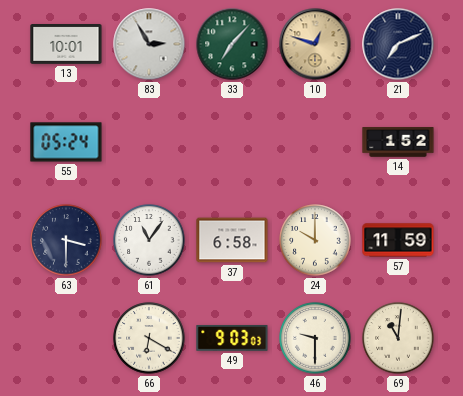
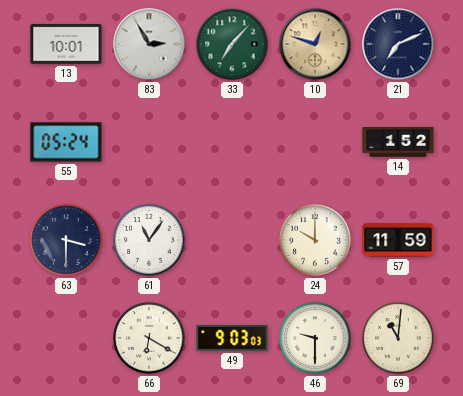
37: 6:58 -> none (232, 240)
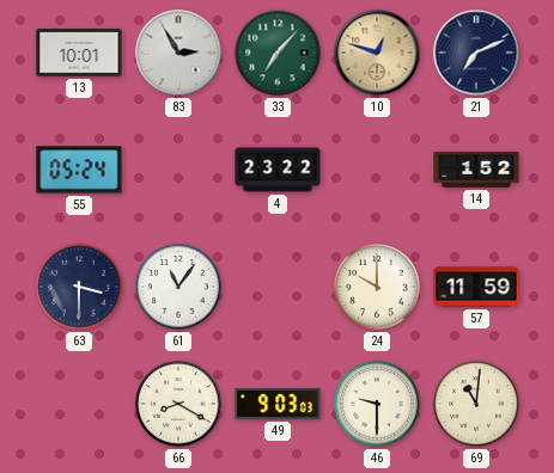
4: none -> 23:22 (278, 170)
66: 6:20 -> 8:20 (178, 404)
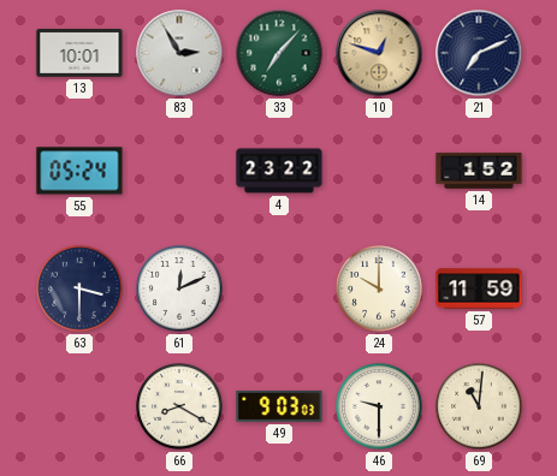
61: 11:06 -> 12:11 (179, 288)
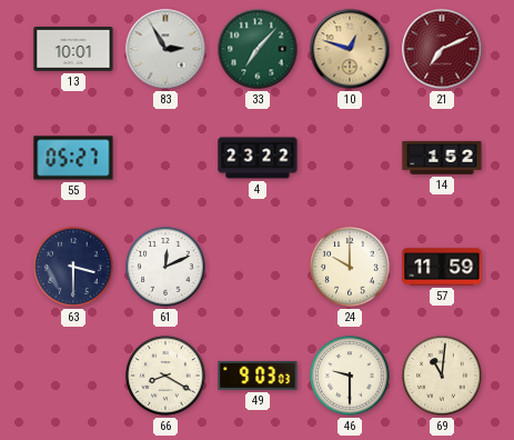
21 dial: navy -> burgundy (442, 49)
55: 05:24 -> 05:27 (73, 158)
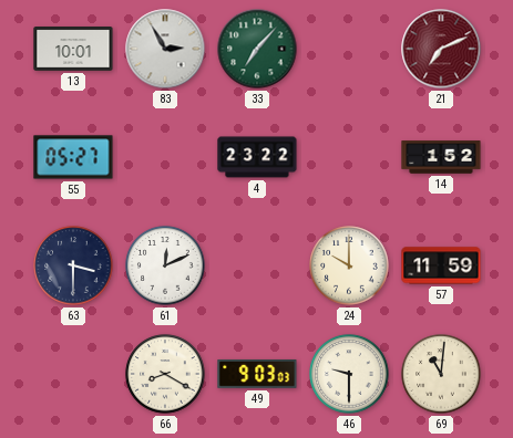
10: 12:48 -> none (350, 49)
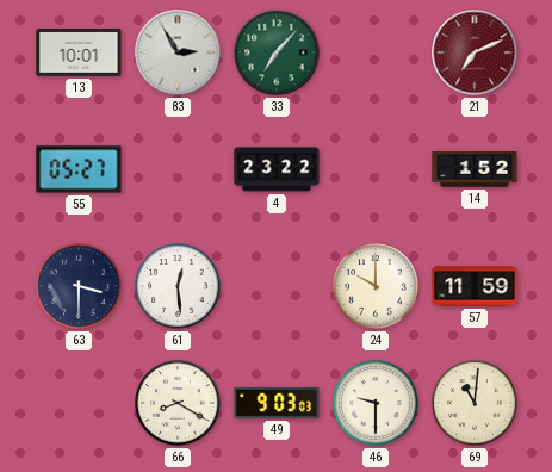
61: 12:11 -> 12:29 (178, 286)
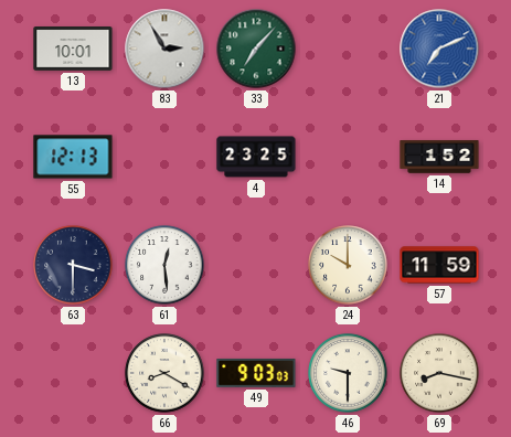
21 dial: burgundy -> blue (439, 49)
55: 05:27 -> 12:13 (73, 157)
4: 23:22 -> 23:25 (256, 157)
69: 11:01 -> 8:17 (439, 373)
